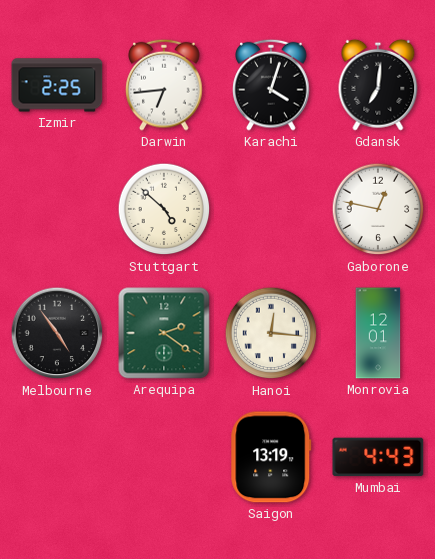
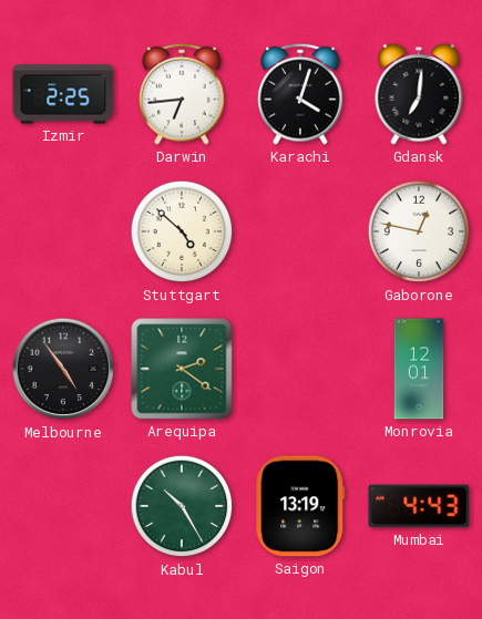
Hanoi: 12:16 -> none (271, 333)
Kabul: none -> 10:25 (182, 506)
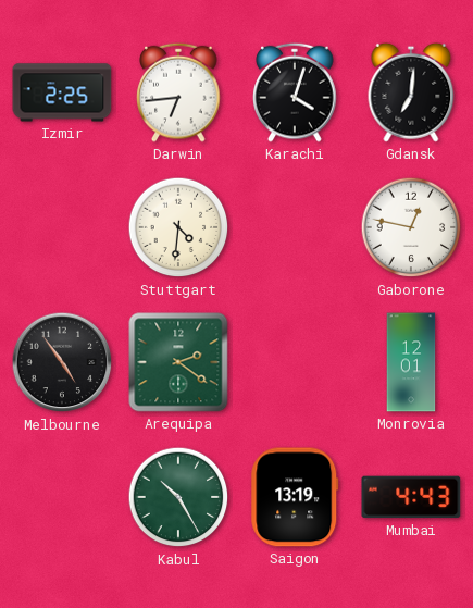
Stuttgart: 4:52 -> 4:31 (178, 227)
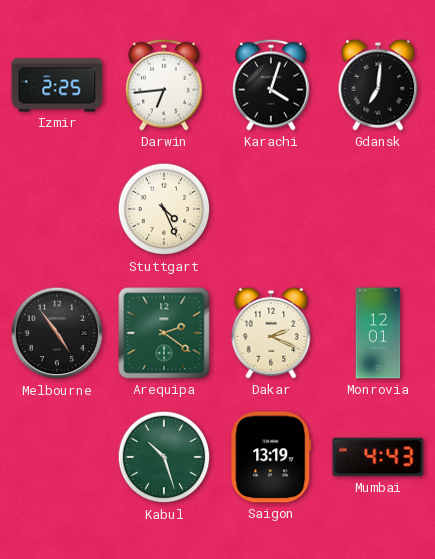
Stuttgart: 4:31 -> 4:26 (164, 209)
Gaborone: 12:47 -> none (411, 227)
Dakar: none -> 2:19 (271, 333)
Kabul: 10:25 -> 10:27 (164, 457)
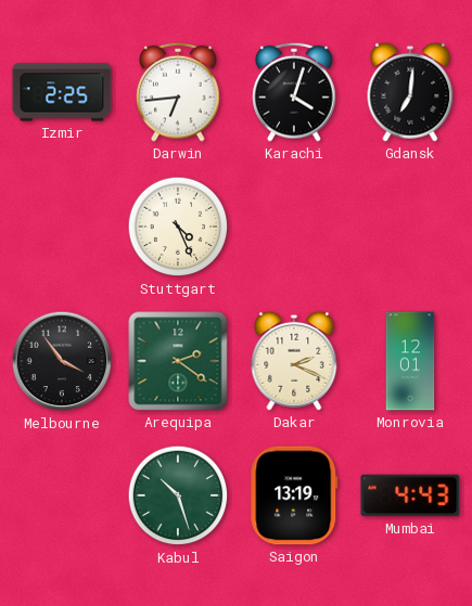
Melbourne: 4:54 -> 3:54 (62, 361)
